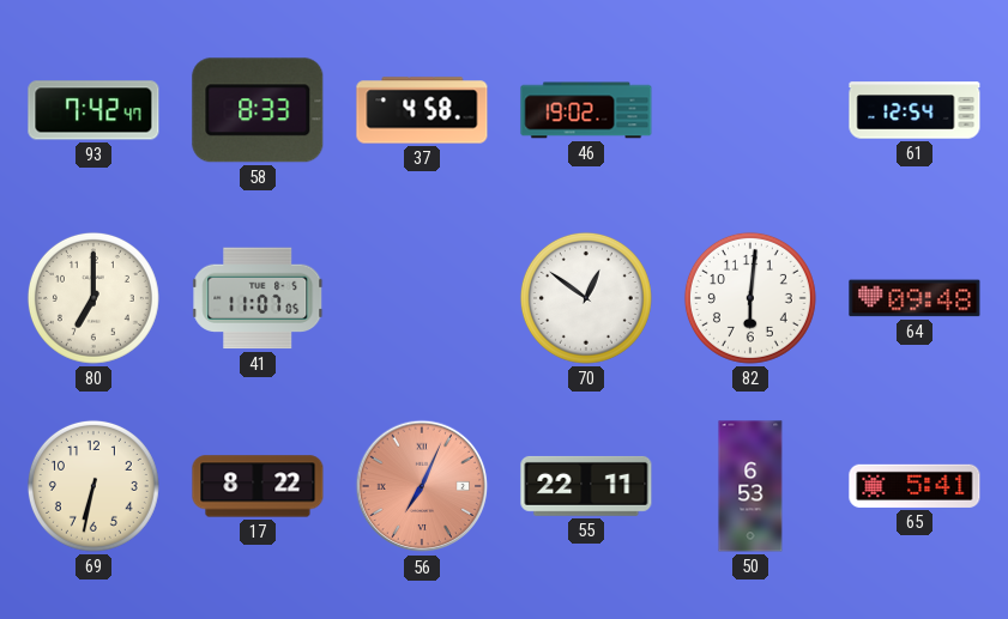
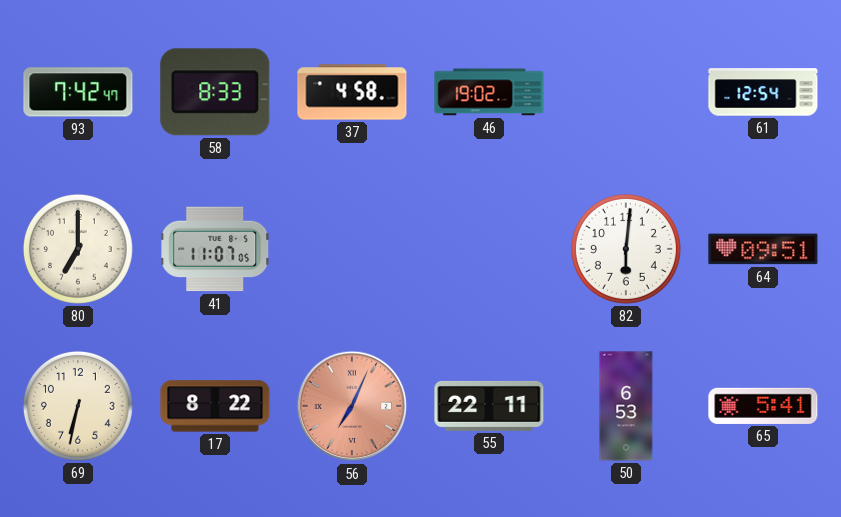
70: 12:51 -> none (586, 298)
64: 09:48 -> 09:51 (763, 249)
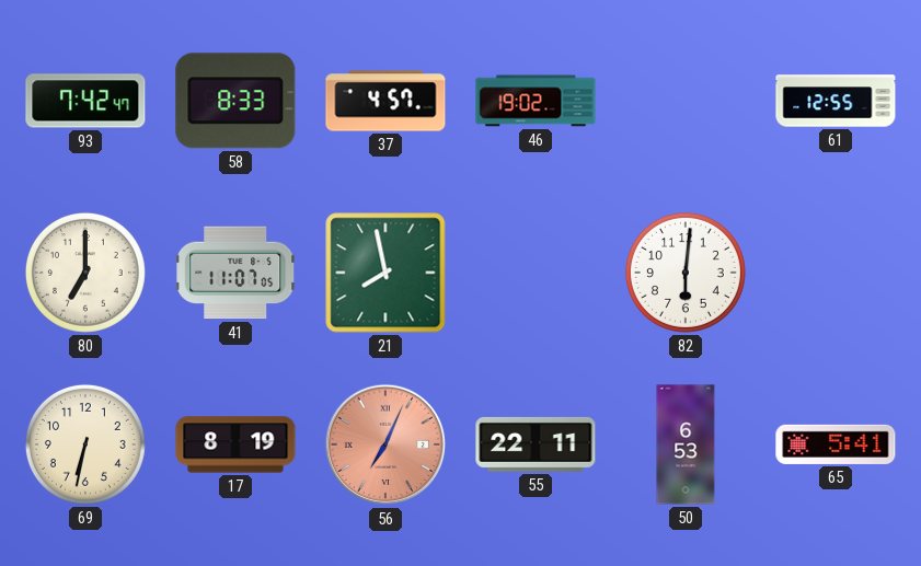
37: 4:58 -> 4:57 (385, 101)
61: 12:54 -> 12:55 (836, 101)
21: none -> 7:58 (385, 273)
64: 09:51 -> none (763, 249)
17: 8:22 -> 8:19 (235, 444)
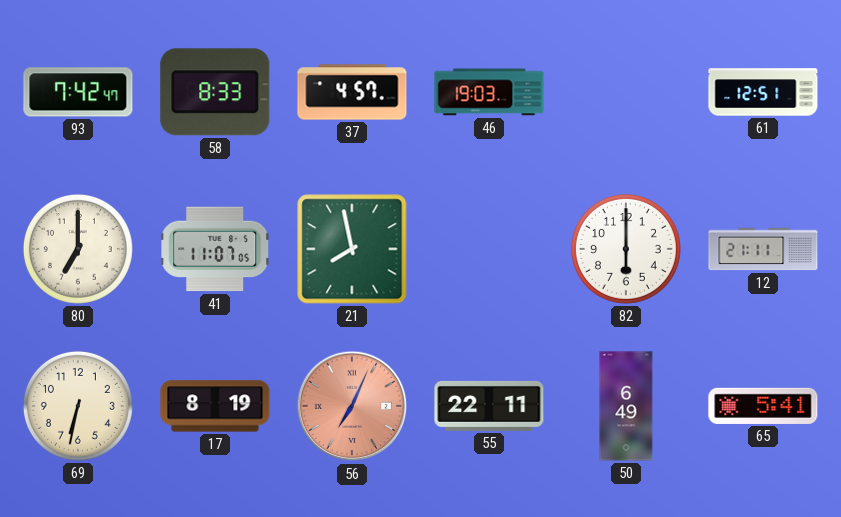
46: 19:02 -> 19:03 (489, 92)
61: 12:55 -> 12:51 (763, 92)
82: 6:01 -> 6:00 (626, 249)
12: none -> 21:11 (763, 249)
50: 6:53 -> 6:49 (626, 406)
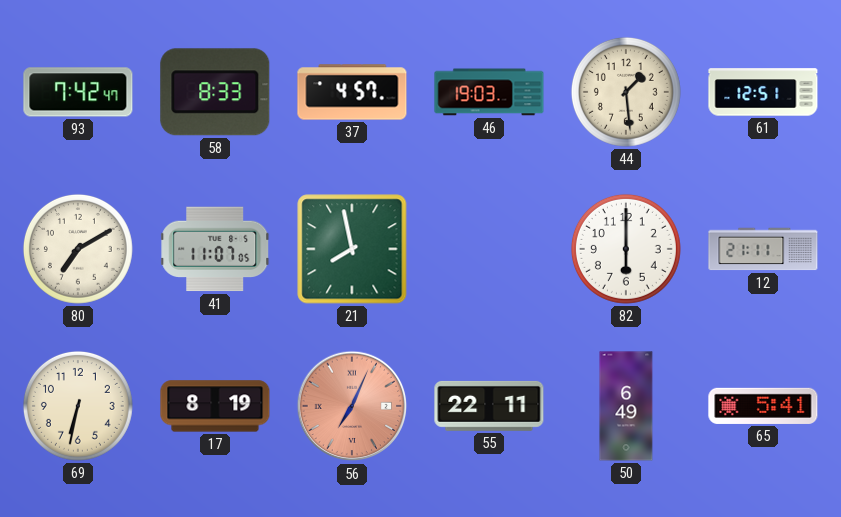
44: none -> 1:29 (626, 92)
80: 7:00 -> 7:10 (78, 249)
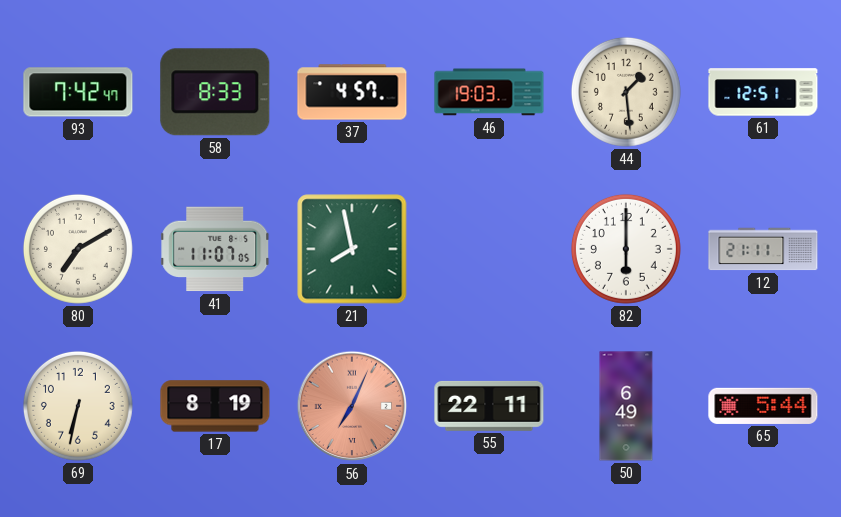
65: 5:41 -> 5:44 (763, 406)
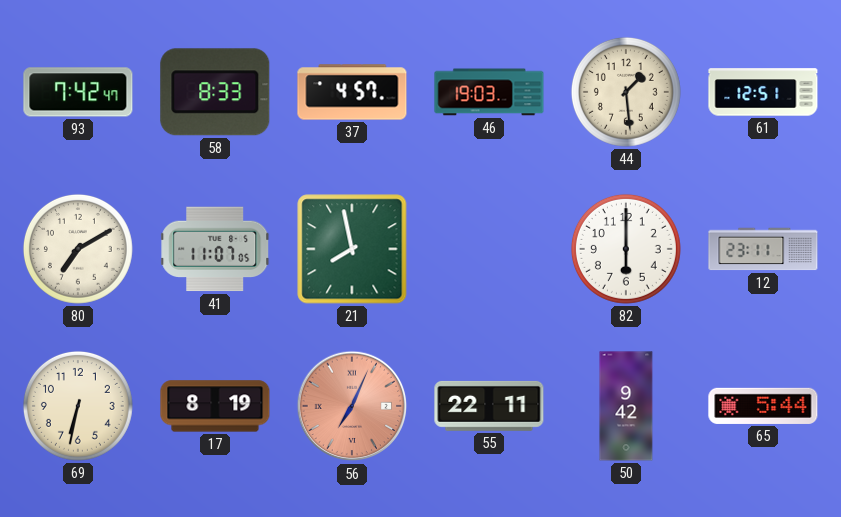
12: 21:11 -> 23:11 (763, 249)
50: 6:49 -> 9:42 (626, 406)
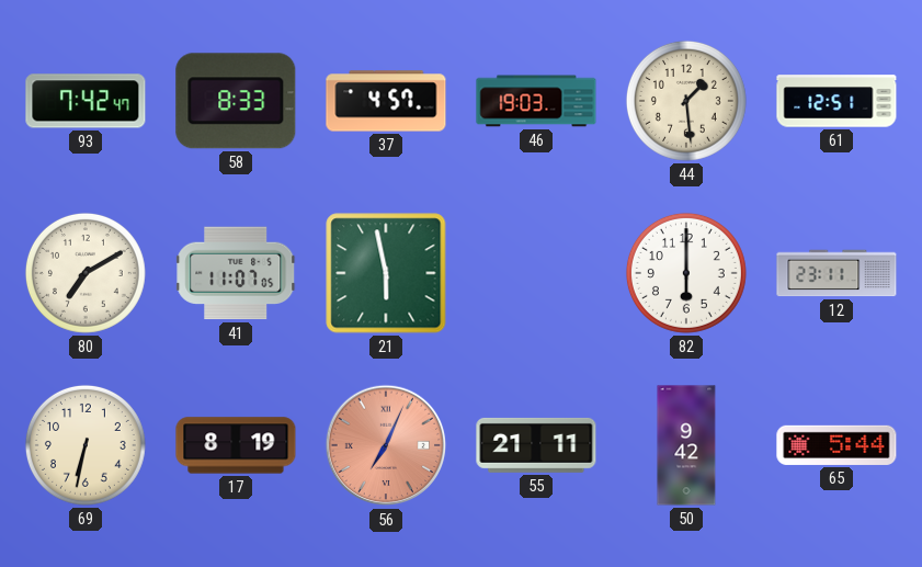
21: 7:58 -> 5:58 (386, 273)
55: 22:11 -> 21:11 (536, 445)
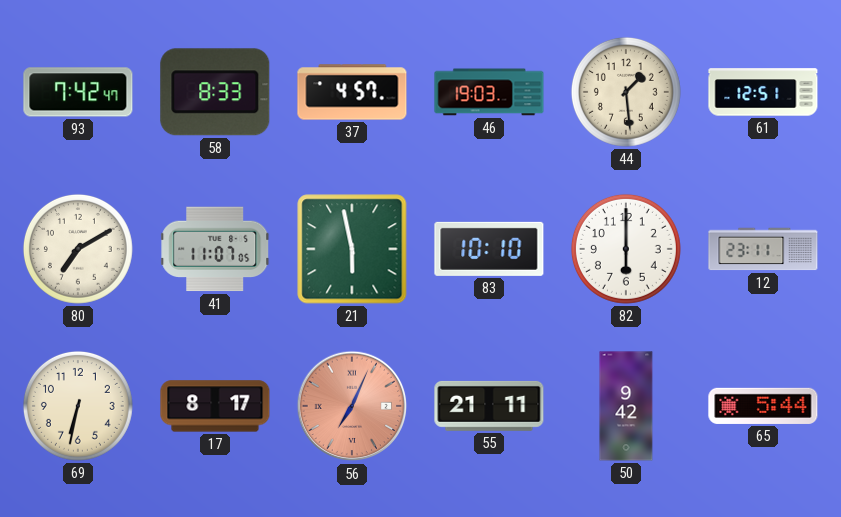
83: none -> 10:10 (489, 249)
17: 8:19 -> 8:17 (215, 406)
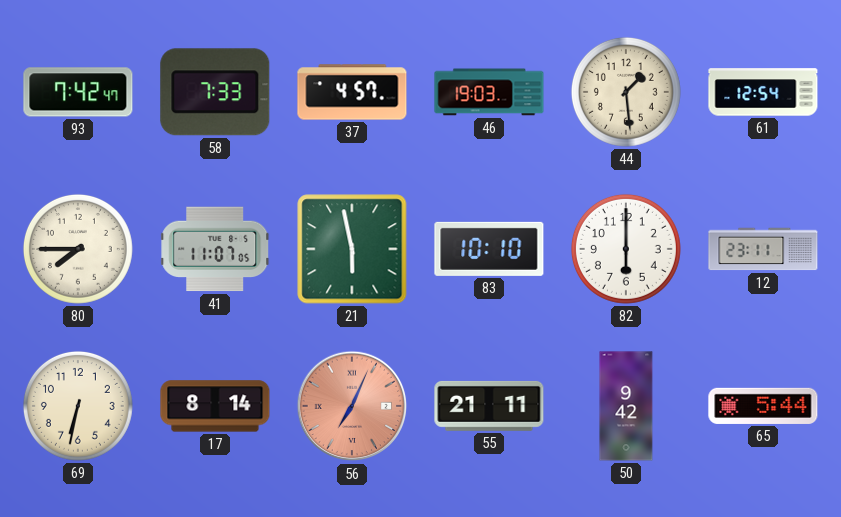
58: 8:33 -> 7:33 (215, 92)
61: 12:51 -> 12:54 (763, 92)
80: 7:10 -> 7:45 (78, 249)
17: 8:17 -> 8:14 (215, 406)
